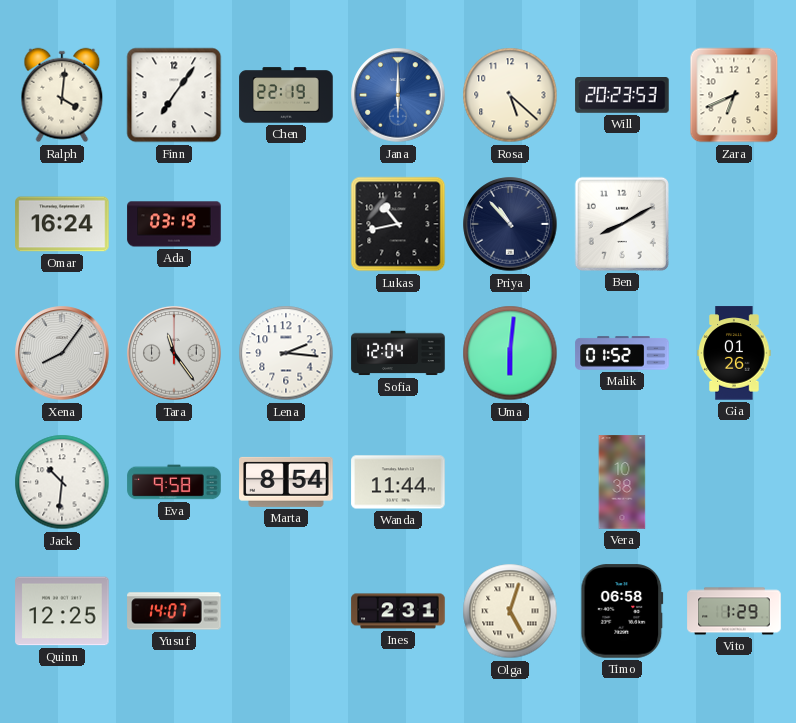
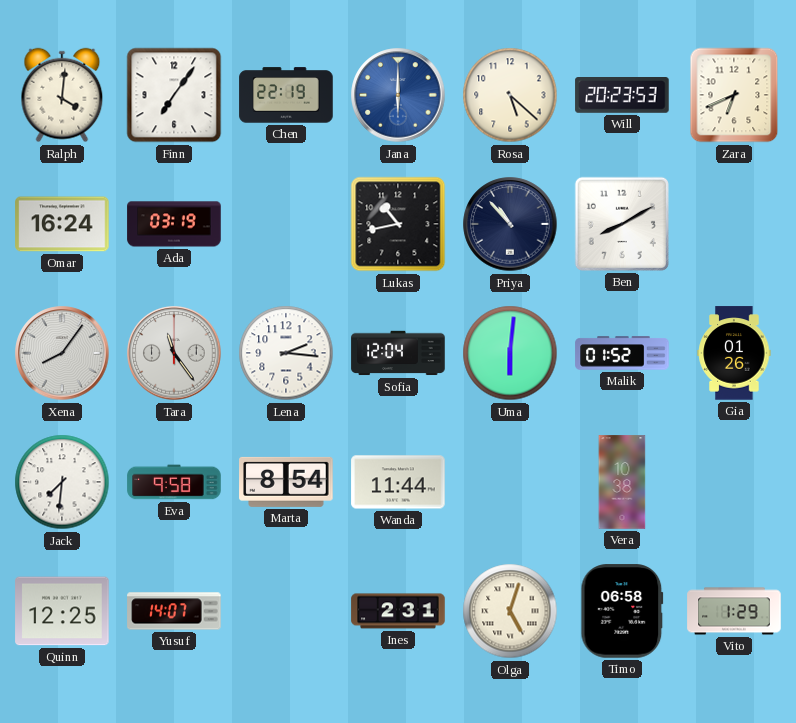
Jack: 10:31 -> 7:31 (62, 482)
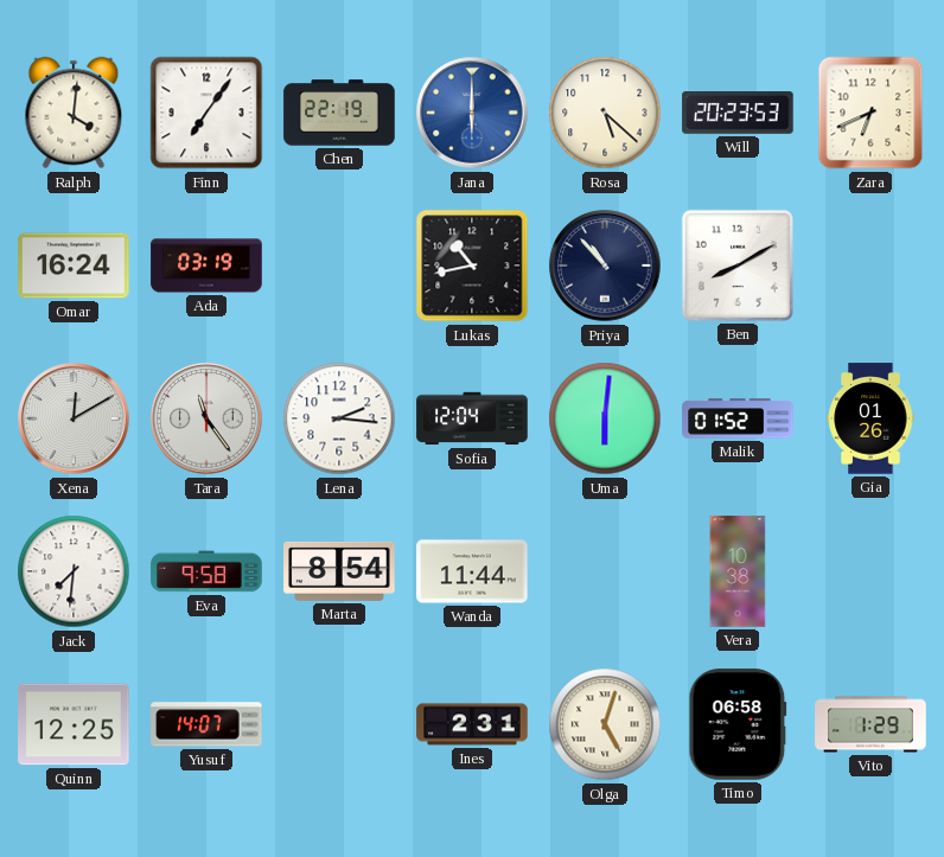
Xena: 8:06 -> 12:10 (74, 418)
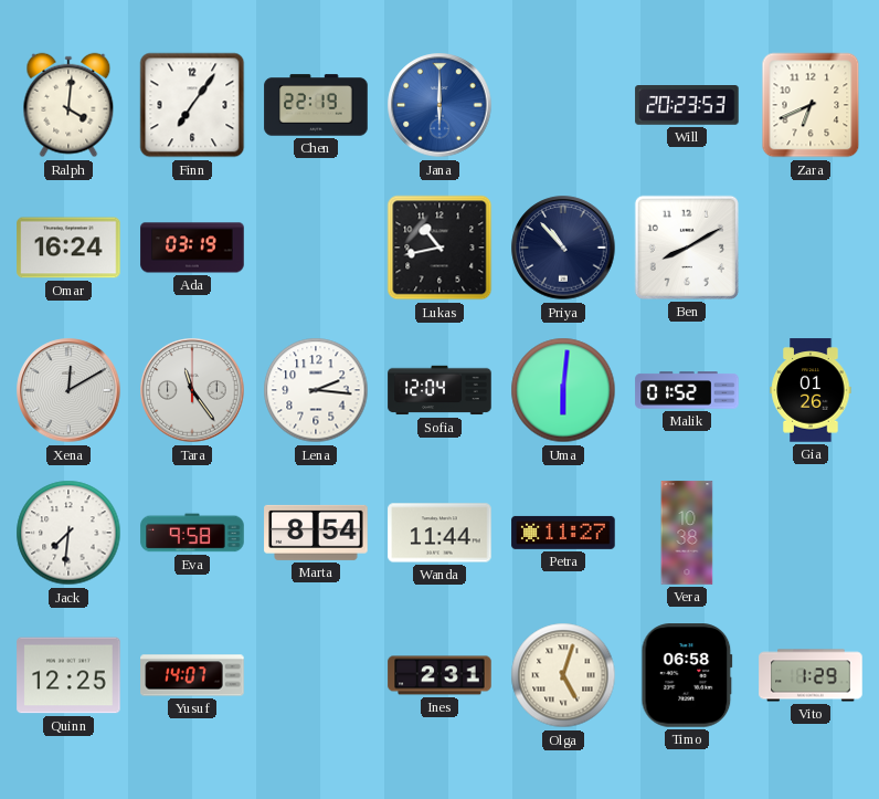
Rosa: 5:22 -> none (605, 113)
Petra: none -> 11:27 (563, 533)
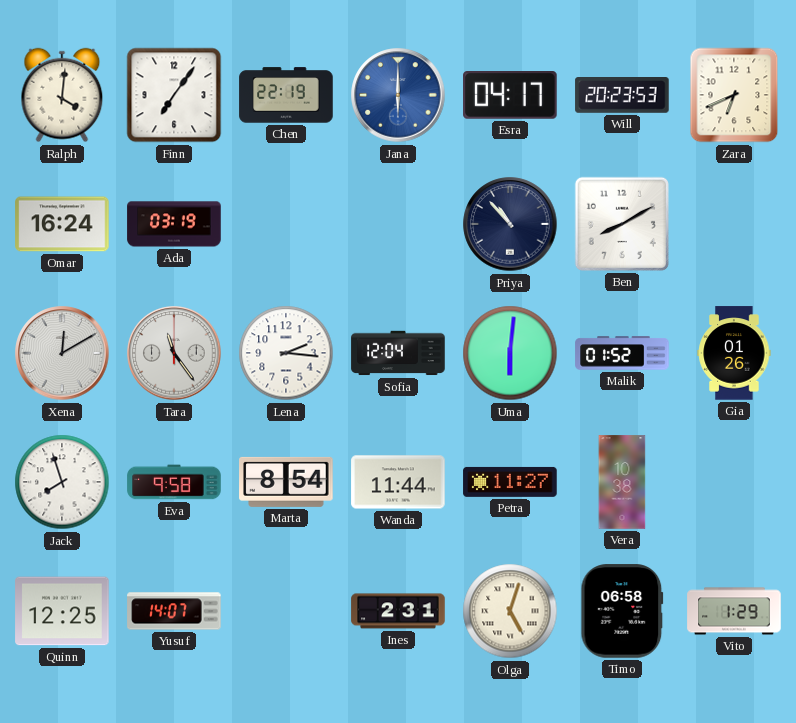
Esra: none -> 04:17 (510, 95)
Lukas: 10:43 -> none (439, 248)
Jack: 7:31 -> 7:57 (62, 482)
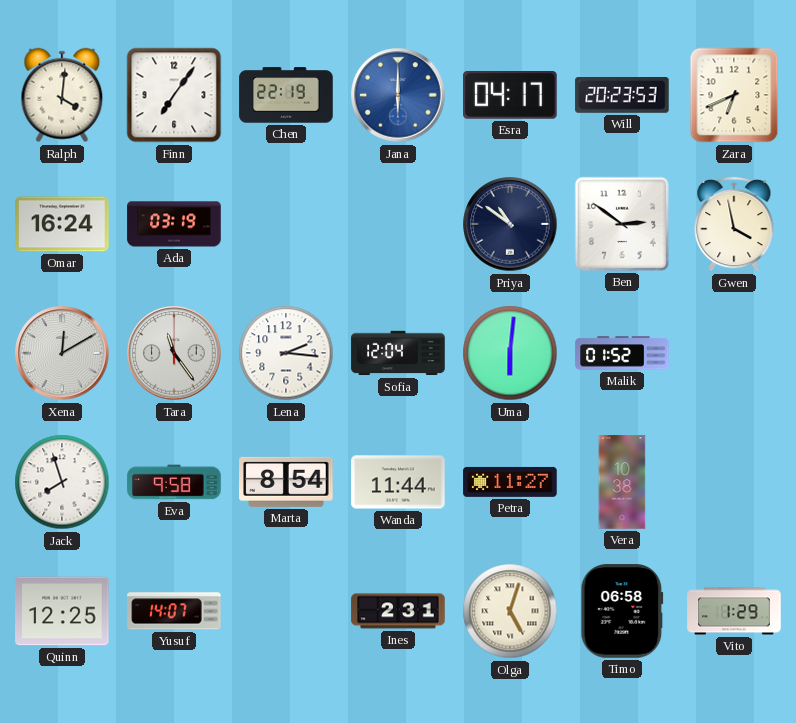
Priya: 10:53 -> 10:51 (510, 224)
Ben: 8:10 -> 2:51 (622, 224)
Gwen: none -> 3:58 (734, 224)
Gia: 01:26 -> none (734, 353)
